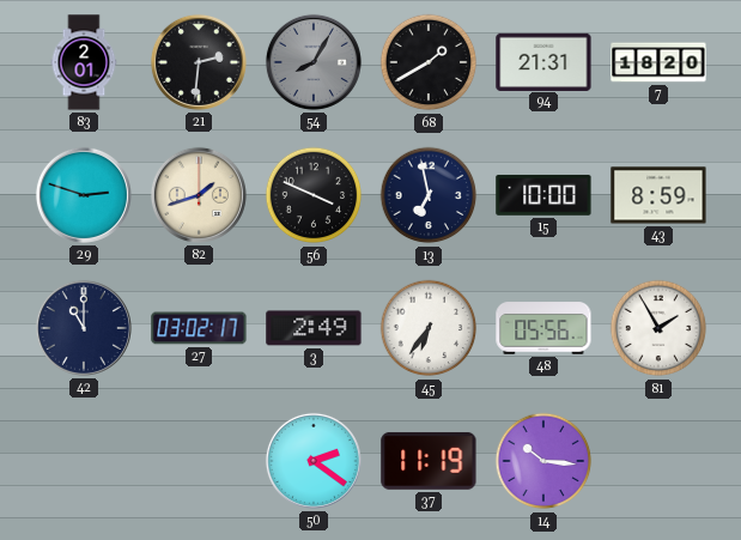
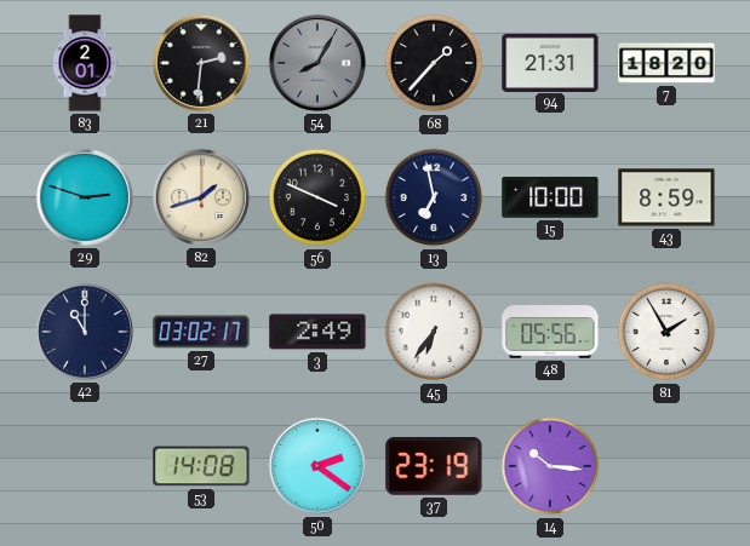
68: 1:40 -> 1:37 (434, 63)
53: none -> 14:08 (201, 466)
37: 11:19 -> 23:19 (434, 466)
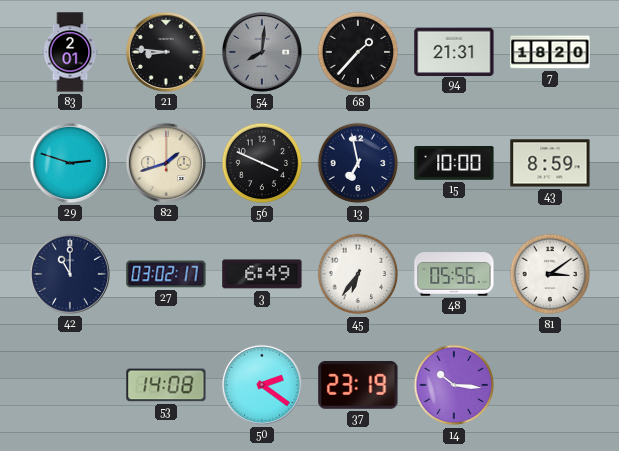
21: 2:31 -> 8:46 (166, 52)
54: 8:05 -> 8:01 (262, 52)
3: 2:49 -> 6:49 (262, 274)
81: 1:55 -> 3:09 (550, 274)
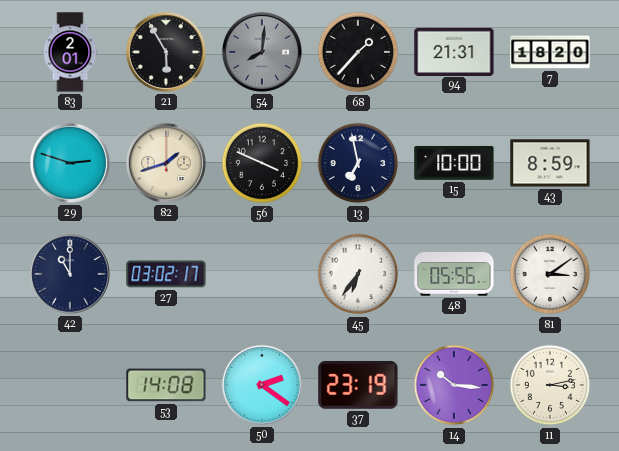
21: 8:46 -> 5:55 (166, 52)
3: 6:49 -> none (262, 274)
11: none -> 3:13 (550, 385)
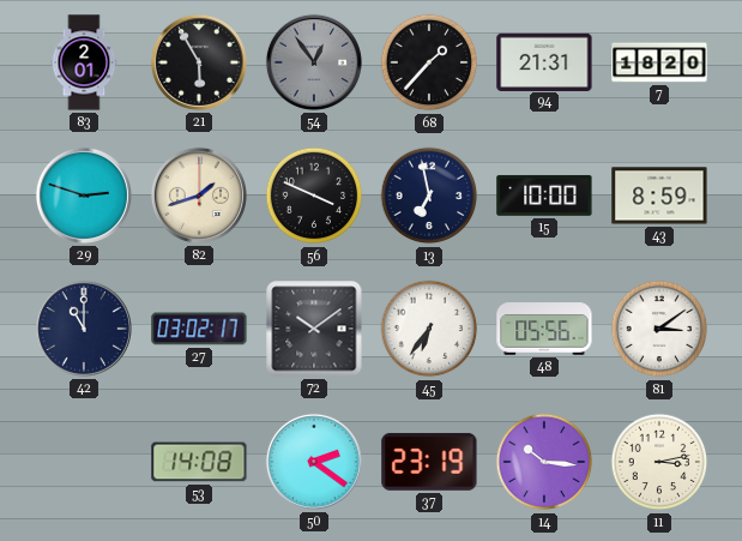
54: 8:01 -> 12:54 (314, 62)
72: none -> 10:09 (314, 329)
